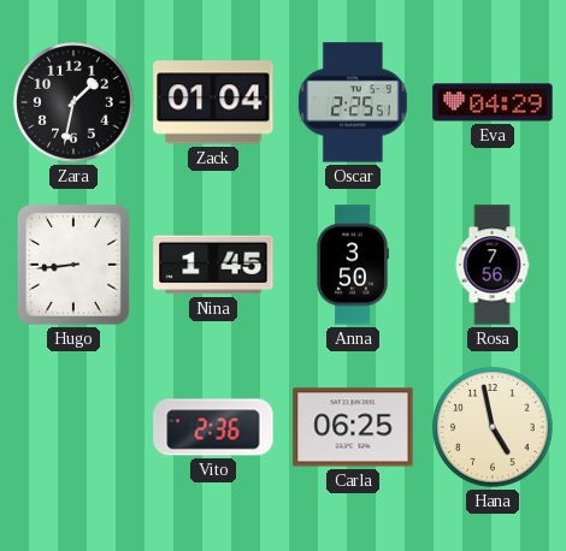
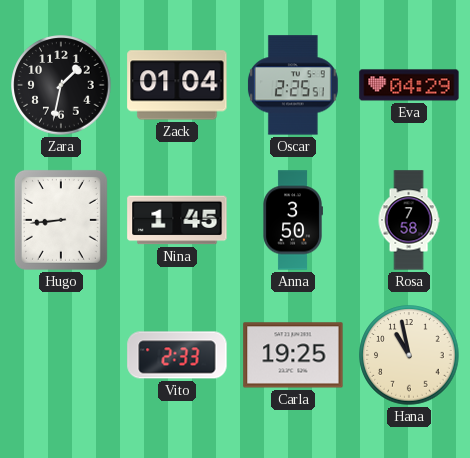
Rosa: 7:56 -> 7:58 (409, 220)
Vito: 2:36 -> 2:33 (177, 355)
Carla: 06:25 -> 19:25 (293, 355)
Hana: 4:58 -> 10:58 (409, 355)
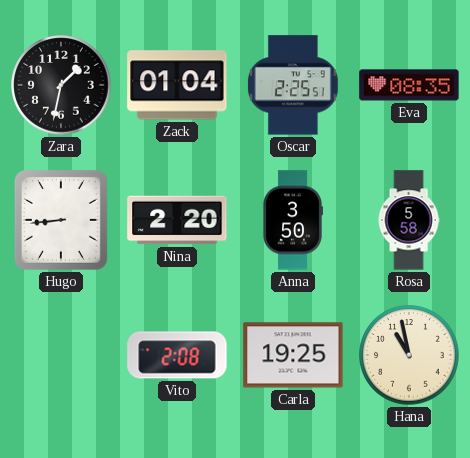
Eva: 04:29 -> 08:35 (409, 85)
Nina: 1:45 -> 2:20 (177, 220)
Rosa: 7:58 -> 5:58 (409, 220)
Vito: 2:33 -> 2:08 (177, 355)
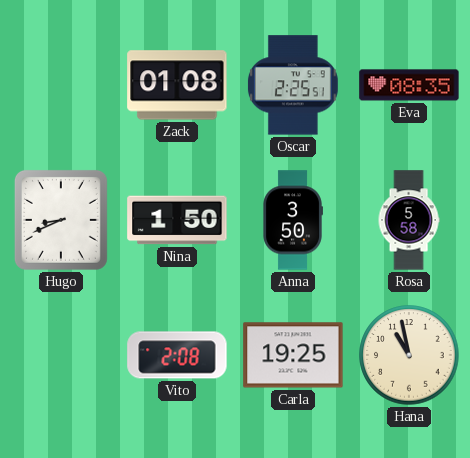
Zara: 1:32 -> none (61, 85)
Zack: 01:04 -> 01:08 (177, 85)
Hugo: 8:44 -> 8:41 (61, 220)
Nina: 2:20 -> 1:50 (177, 220)
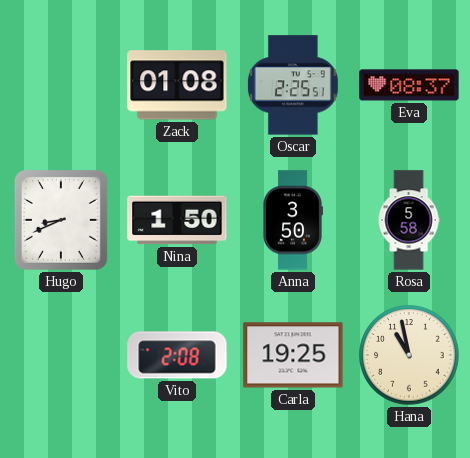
Eva: 08:35 -> 08:37 (409, 85)
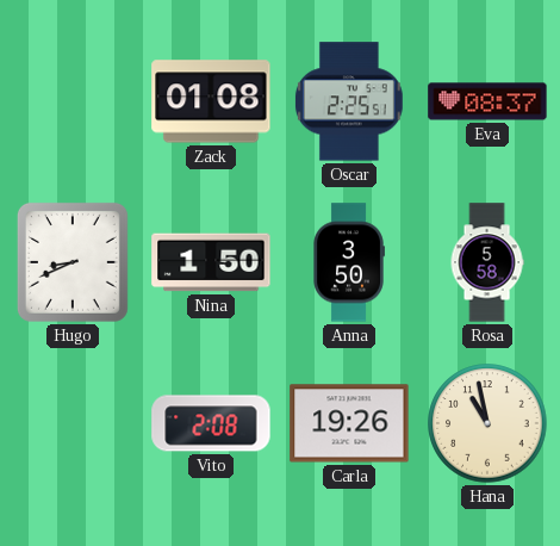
Carla: 19:25 -> 19:26 (349, 423)
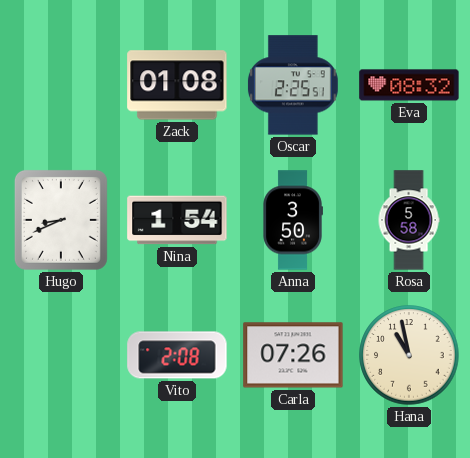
Eva: 08:37 -> 08:32 (409, 85)
Nina: 1:50 -> 1:54 (177, 220)
Carla: 19:26 -> 07:26 (293, 355)
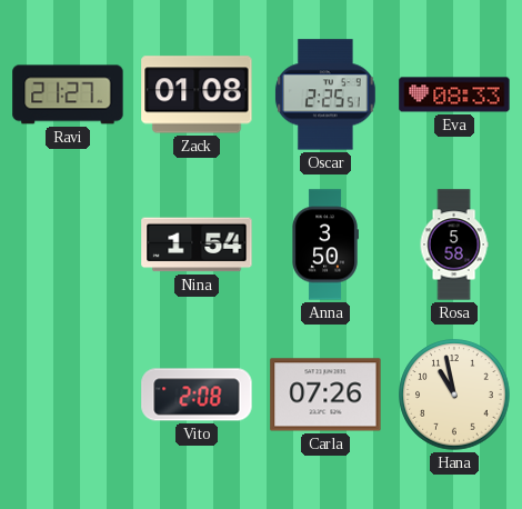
Ravi: none -> 21:27 (68, 94)
Eva: 08:32 -> 08:33 (454, 94)
Hugo: 8:41 -> none (61, 220)
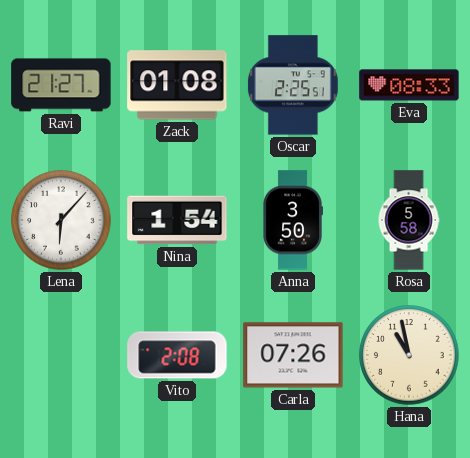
Lena: none -> 6:07 (61, 220)
